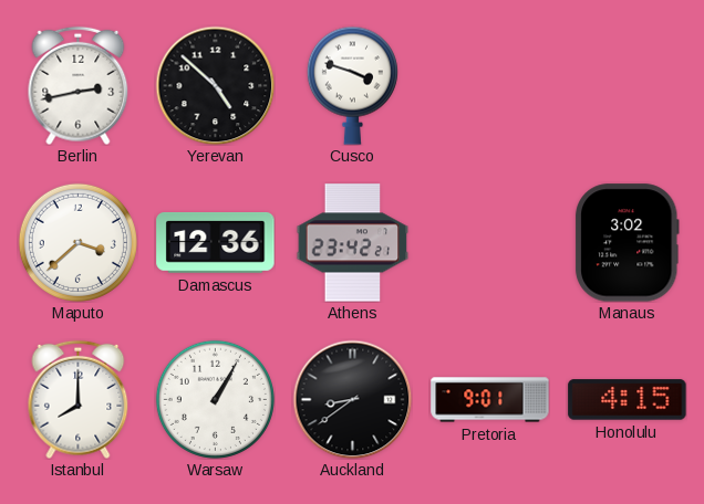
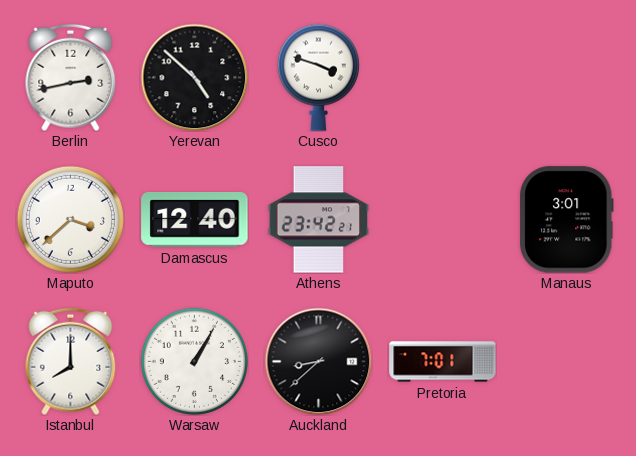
Damascus: 12:36 -> 12:40 (195, 220)
Manaus: 3:02 -> 3:01 (566, 220)
Auckland: 8:39 -> 8:38 (318, 361)
Pretoria: 9:01 -> 7:01 (443, 362)
Honolulu: 4:15 -> none (628, 400)
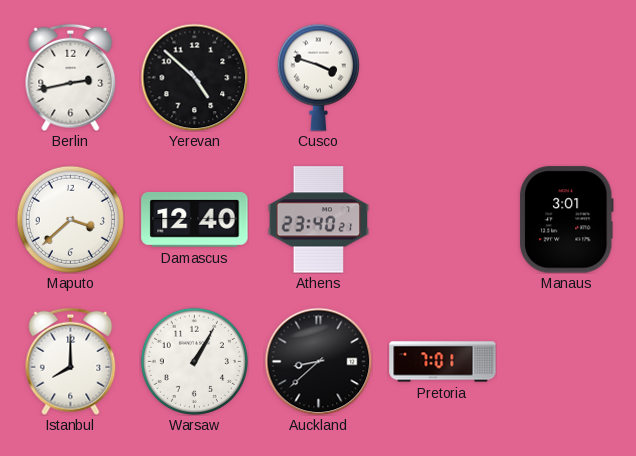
Athens: 23:42 -> 23:40 (319, 220)
